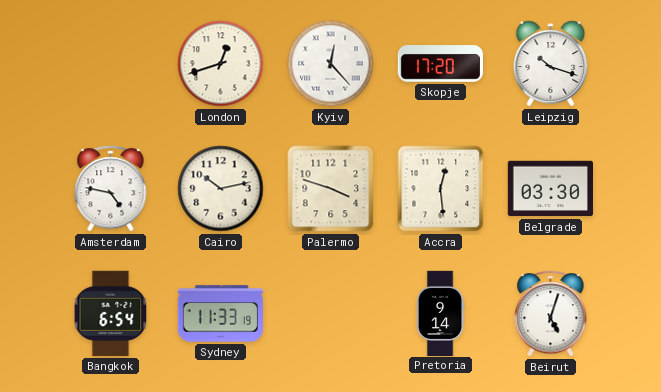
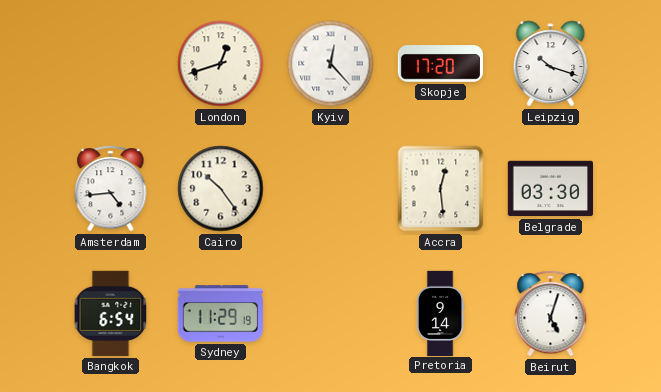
Amsterdam: 4:47 -> 4:44 (111, 189)
Cairo: 10:13 -> 10:24 (221, 189)
Palermo: 3:48 -> none (331, 189)
Sydney: 11:33 -> 11:29 (220, 314)
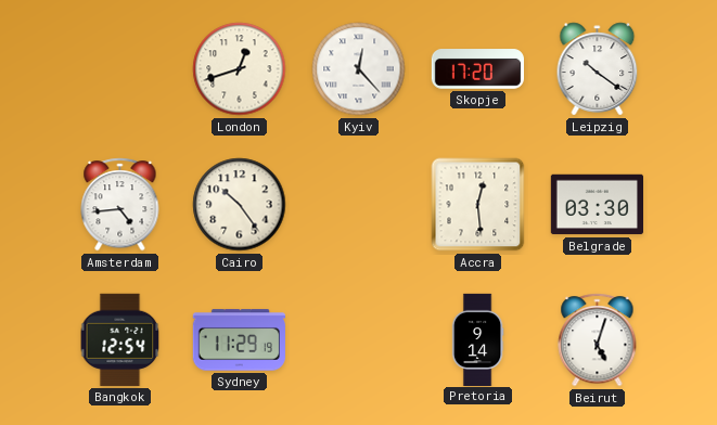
Leipzig: 10:18 -> 10:21 (598, 69)
Bangkok: 6:54 -> 12:54 (120, 339)
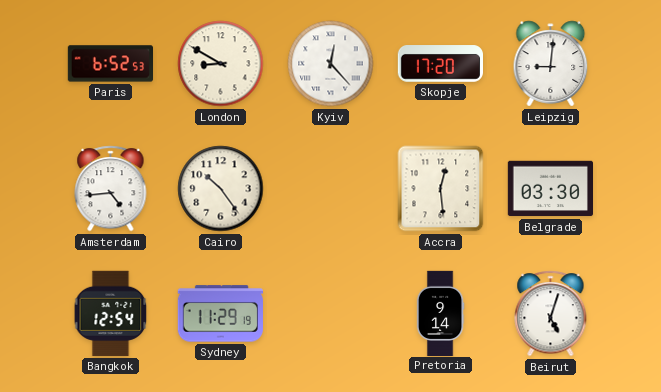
Paris: none -> 6:52 (110, 64)
London: 12:42 -> 8:50 (221, 64)
Leipzig: 10:21 -> 9:01 (551, 64)
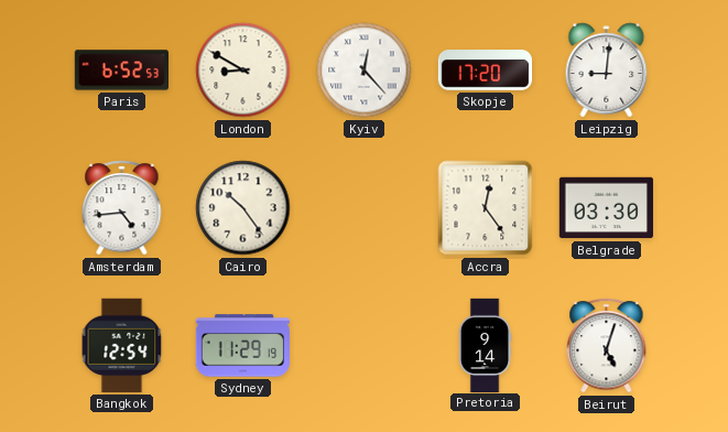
Accra: 12:29 -> 12:24 (486, 208)
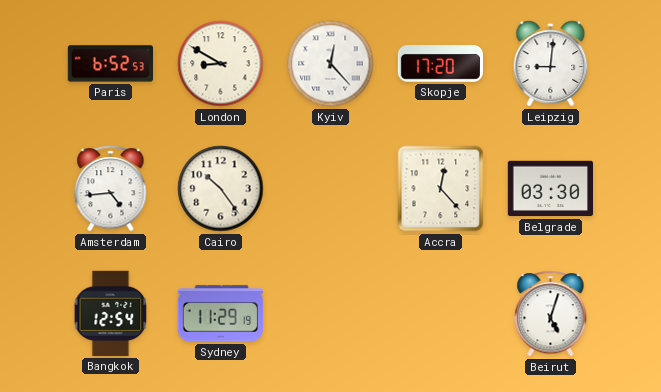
Accra: 12:24 -> 12:23 (441, 189)
Pretoria: 9:14 -> none (485, 345)
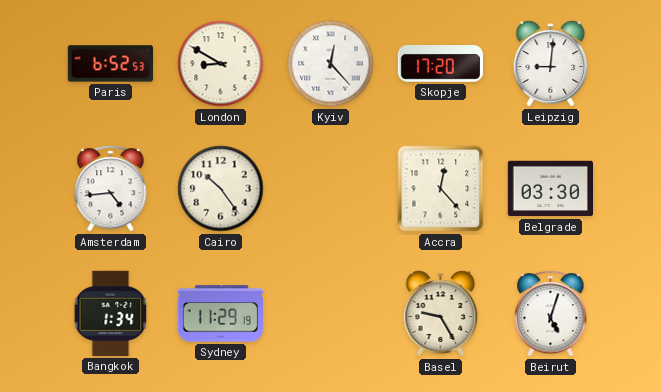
Bangkok: 12:54 -> 1:34 (111, 313)
Basel: none -> 9:25 (441, 314)
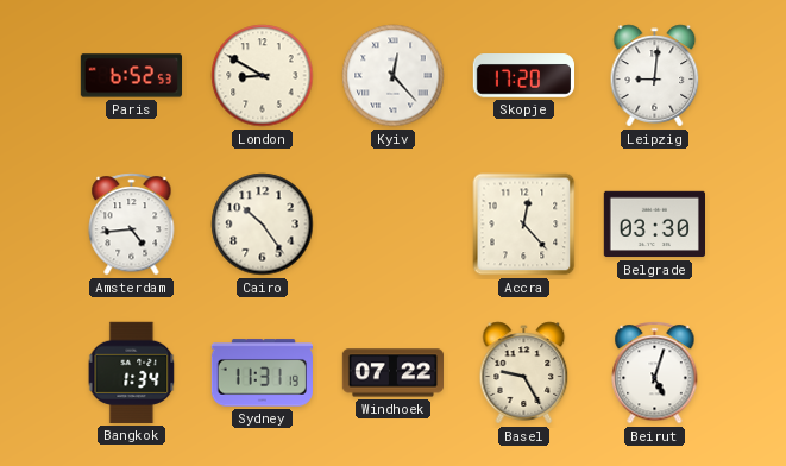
Sydney: 11:29 -> 11:31 (262, 373)
Windhoek: none -> 07:22 (392, 373)
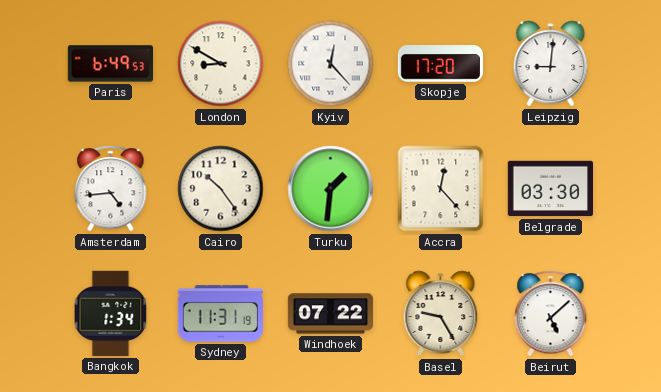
Paris: 6:52 -> 6:49 (110, 64)
Turku: none -> 1:31 (331, 189)
Beirut: 5:03 -> 5:08 (551, 314)
